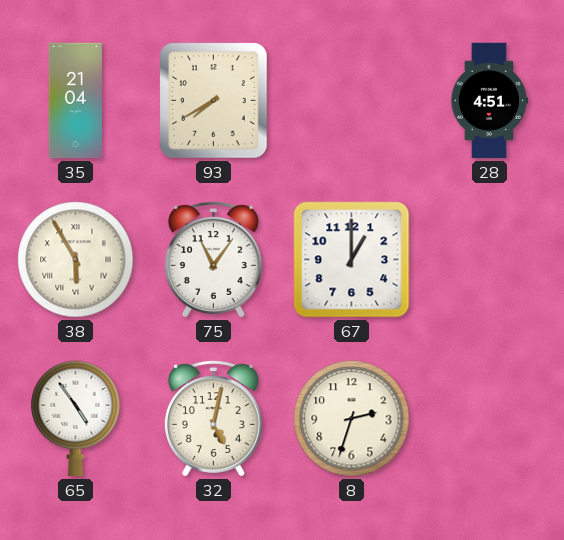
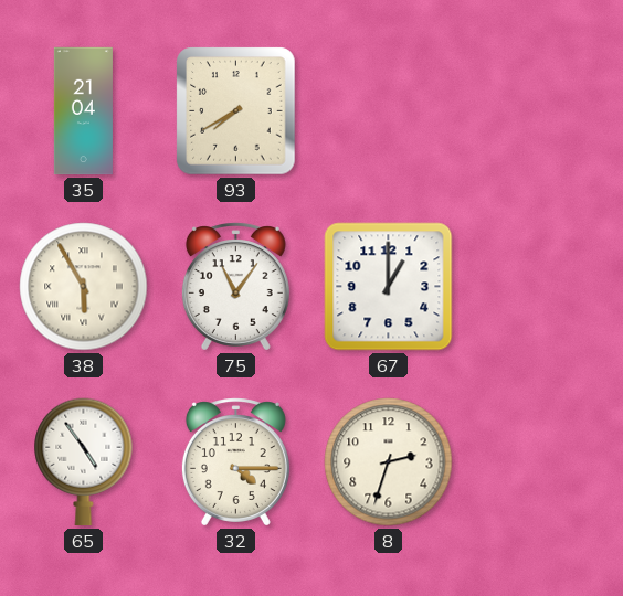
28: 4:51 -> none (489, 101)
32: 5:02 -> 4:15 (235, 462)
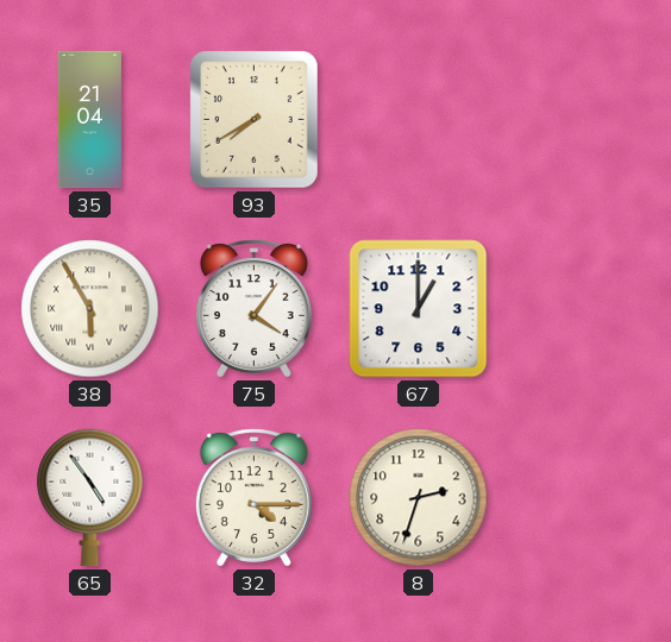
75: 11:06 -> 4:06 (253, 309)
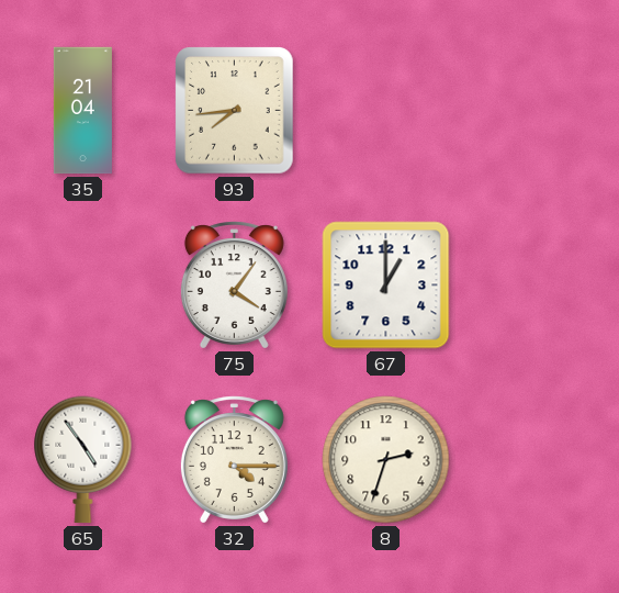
93: 7:40 -> 7:44 (235, 111)
38: 5:55 -> none (90, 309)
